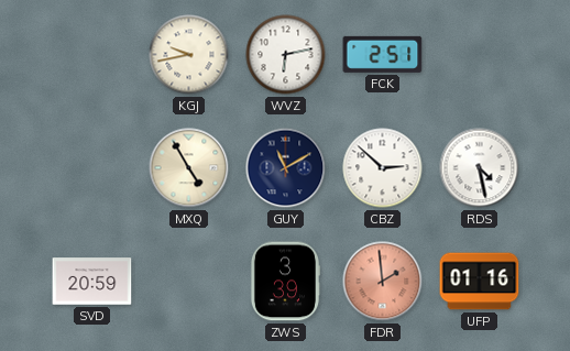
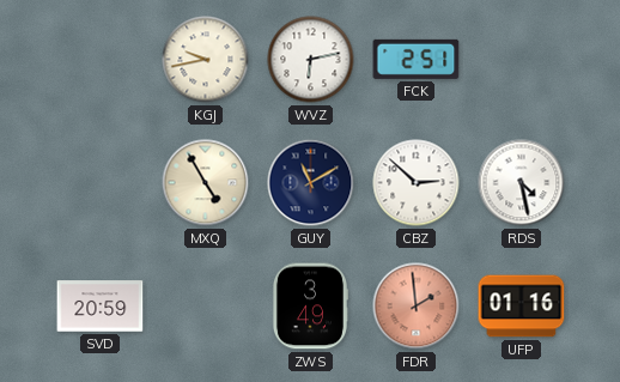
ZWS: 3:39 -> 3:49 (309, 307)
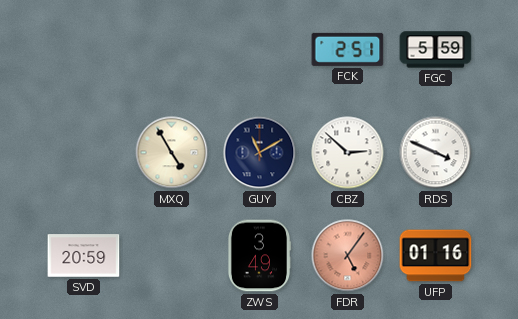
KGJ: 9:43 -> none (206, 60)
WVZ: 6:13 -> none (311, 60)
FGC: none -> 5:59 (436, 50)
RDS: 4:28 -> 3:49 (436, 153)
FDR: 1:59 -> 5:06 (348, 256)
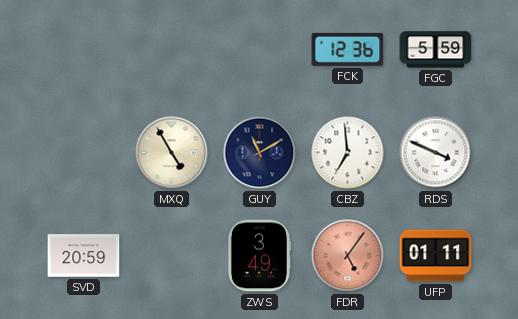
FCK: 2:51 -> 12:36 (348, 49)
CBZ: 2:52 -> 6:59 (348, 153)
UFP: 01:16 -> 01:11 (436, 256)
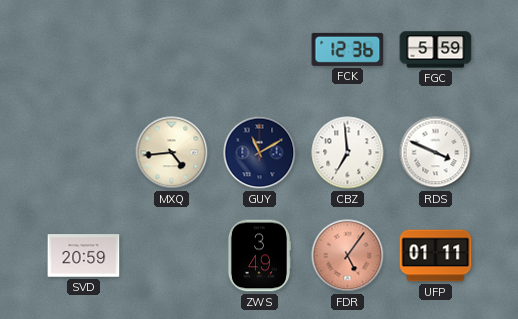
MXQ: 4:55 -> 4:44 (172, 153)
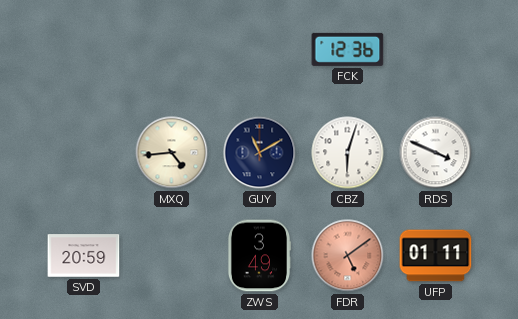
FGC: 5:59 -> none (436, 50)
CBZ: 6:59 -> 6:03 (348, 153)
FDR: 5:06 -> 5:09 (348, 256)
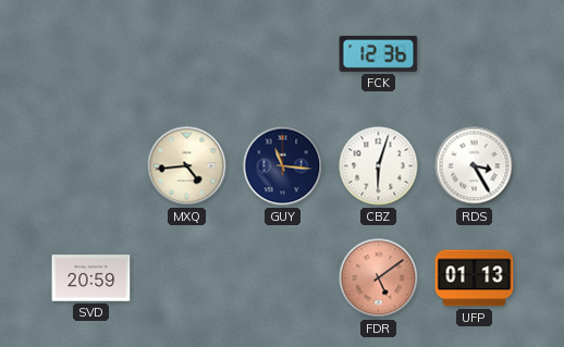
GUY: 11:10 -> 11:16 (283, 166)
RDS: 3:49 -> 3:25 (475, 166)
ZWS: 3:49 -> none (258, 256)
UFP: 01:11 -> 01:13 (475, 278)
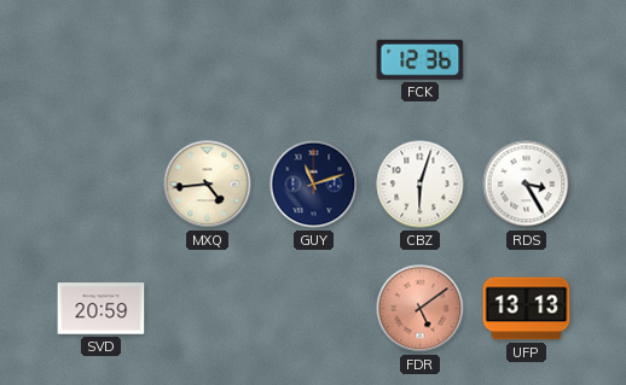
GUY: 11:16 -> 11:12 (314, 185)
UFP: 01:13 -> 13:13 (527, 309)
